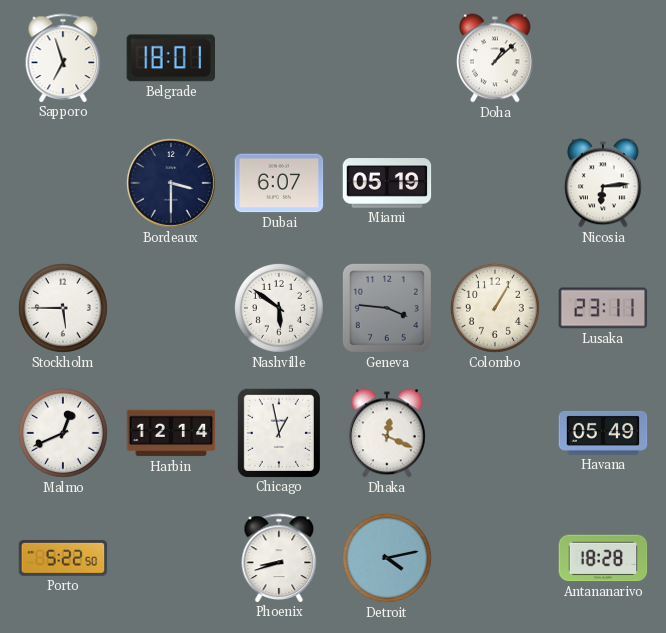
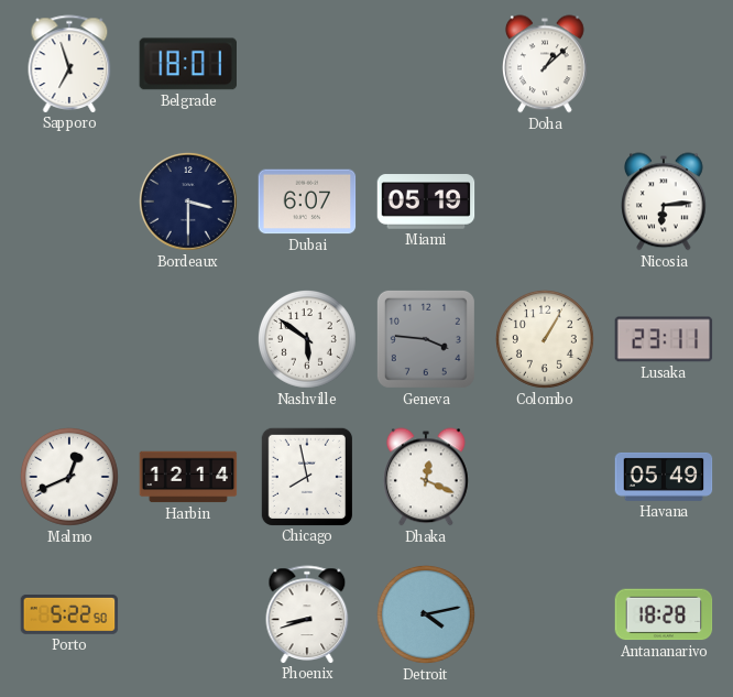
Stockholm: 5:45 -> none (63, 308)
Chicago: 12:58 -> 7:58 (307, 476)
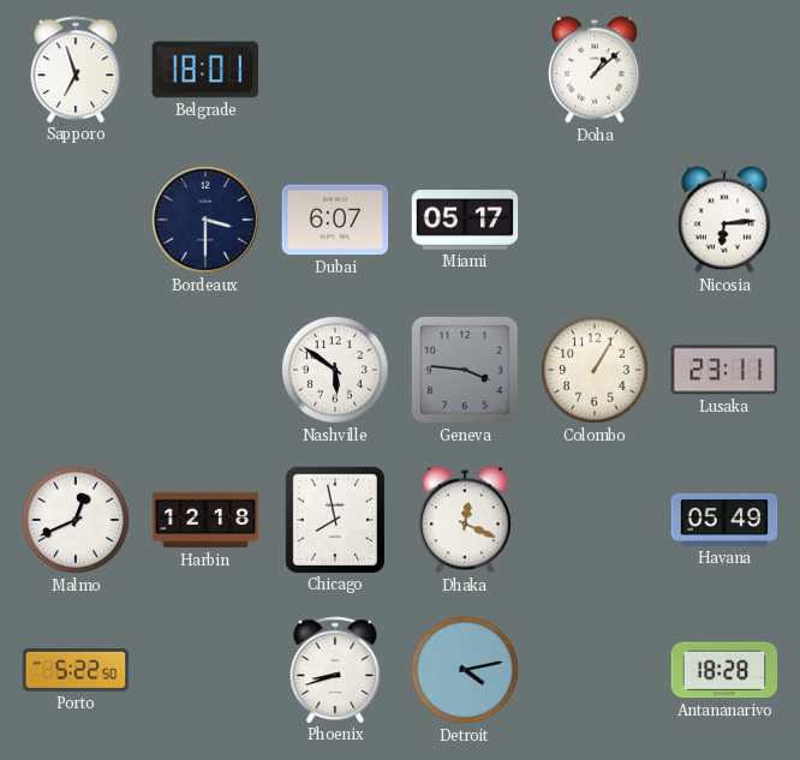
Miami: 05:19 -> 05:17 (465, 220)
Harbin: 12:14 -> 12:18 (205, 520)
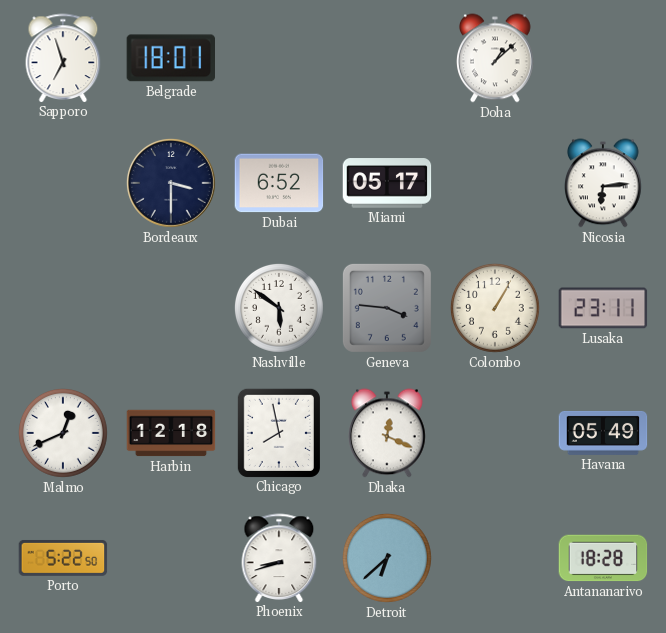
Dubai: 6:07 -> 6:52 (279, 183)
Detroit: 4:13 -> 6:38 (387, 558)
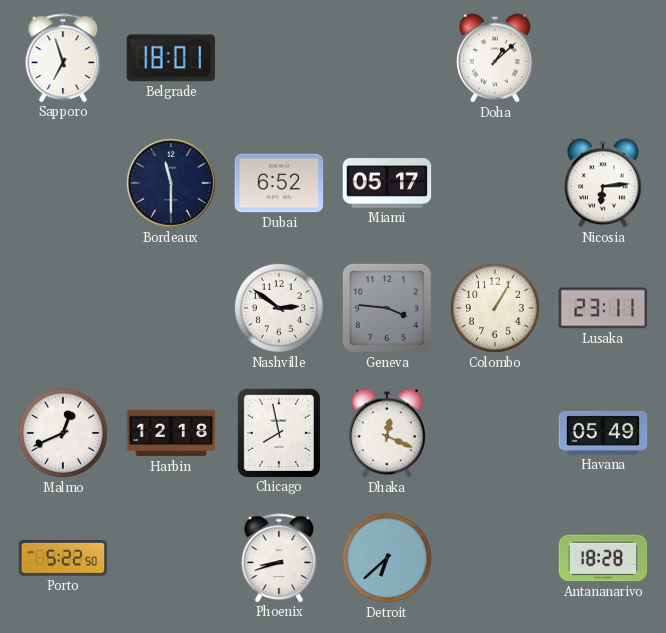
Bordeaux: 3:30 -> 11:30 (171, 183)
Nashville: 5:51 -> 2:51 (279, 308)
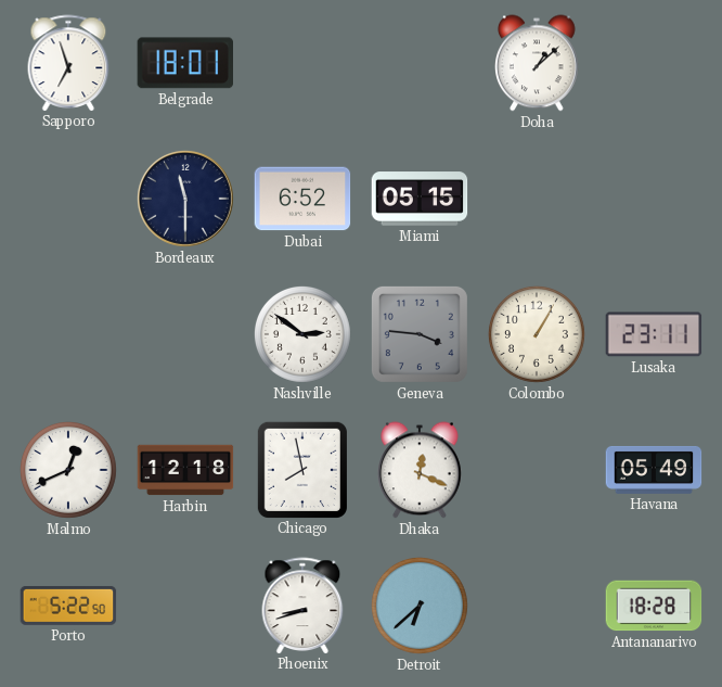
Miami: 05:17 -> 05:15 (420, 199)
Nicosia: 6:14 -> none (604, 183)
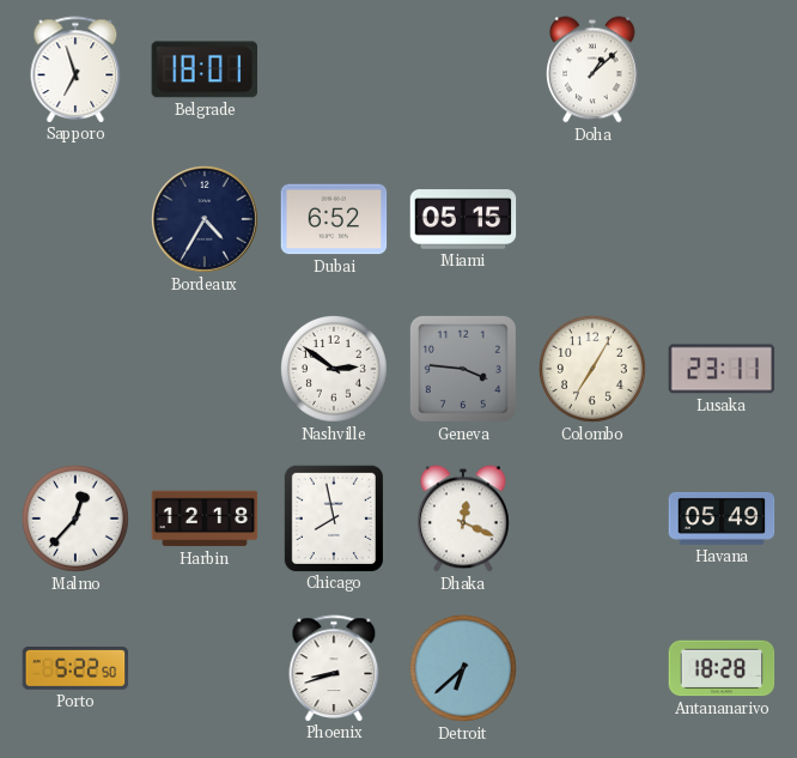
Bordeaux: 11:30 -> 4:35 (205, 219)
Colombo: 1:05 -> 7:05 (592, 369)
Malmo: 12:41 -> 12:37 (75, 519)
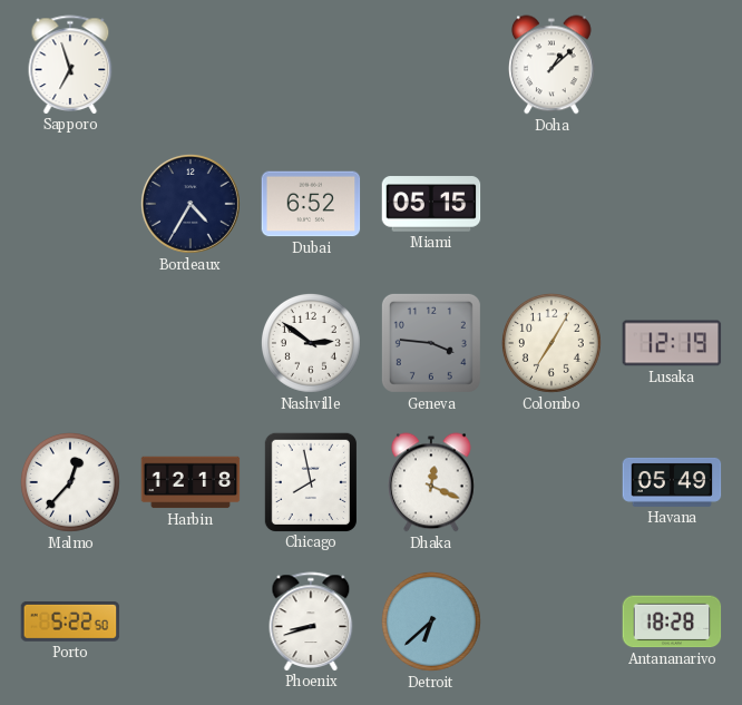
Belgrade: 18:01 -> none (205, 69)
Lusaka: 23:11 -> 12:19 (672, 343)
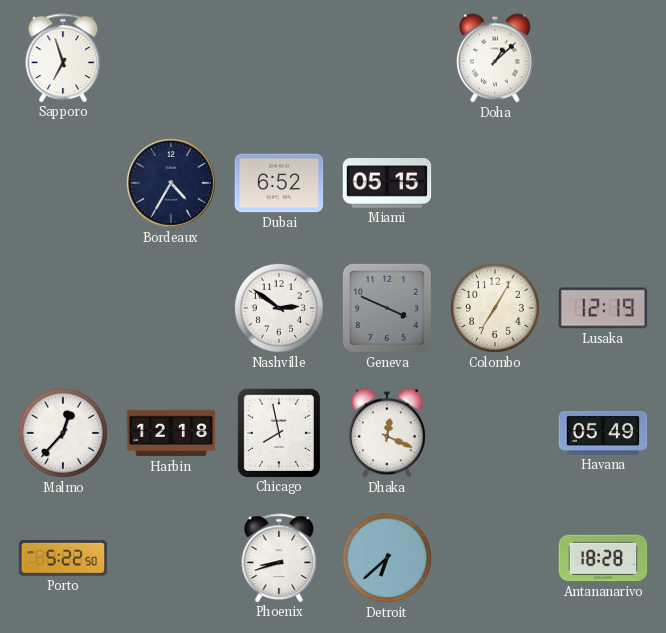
Geneva: 3:46 -> 3:49 (387, 308)
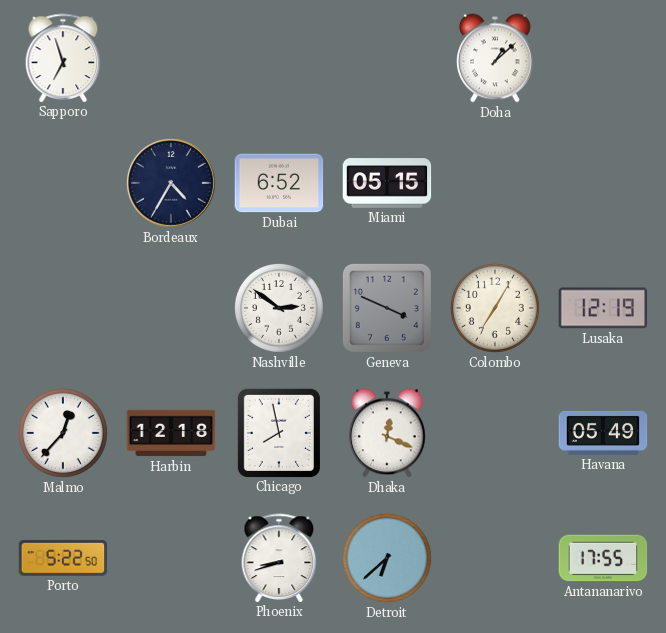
Antananarivo: 18:28 -> 17:55 (603, 558)
